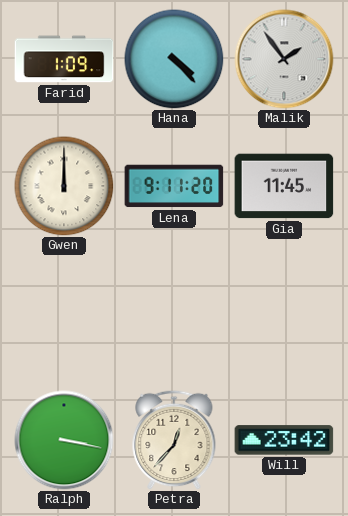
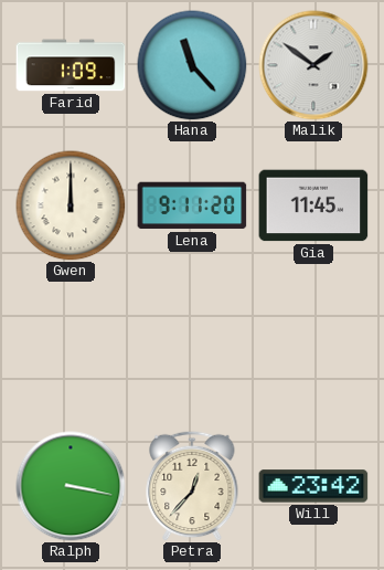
Hana: 4:23 -> 11:23 (192, 65)
Malik: 1:54 -> 1:51 (313, 65)
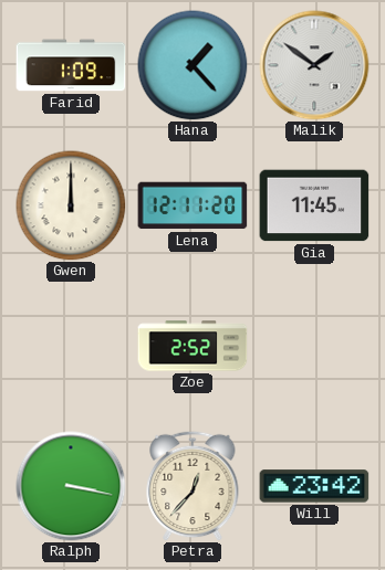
Hana: 11:23 -> 1:23 (192, 65)
Lena: 9:11 -> 12:11 (192, 205)
Zoe: none -> 2:52 (192, 346)
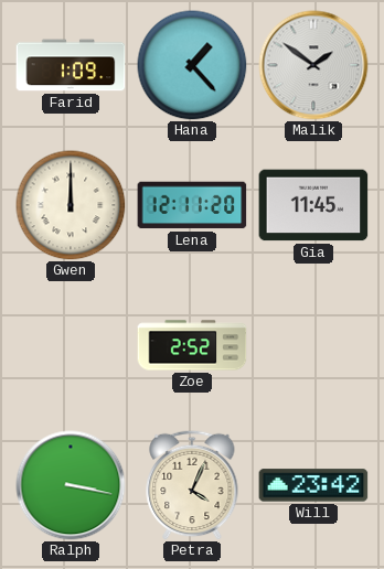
Petra: 12:37 -> 4:04 (192, 485)
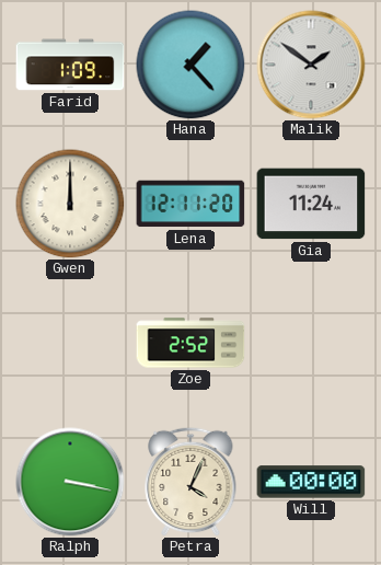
Gia: 11:45 -> 11:24 (311, 204)
Will: 23:42 -> 00:00 (311, 482)
